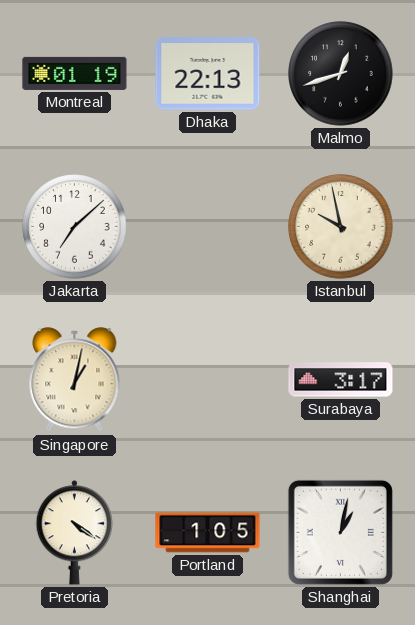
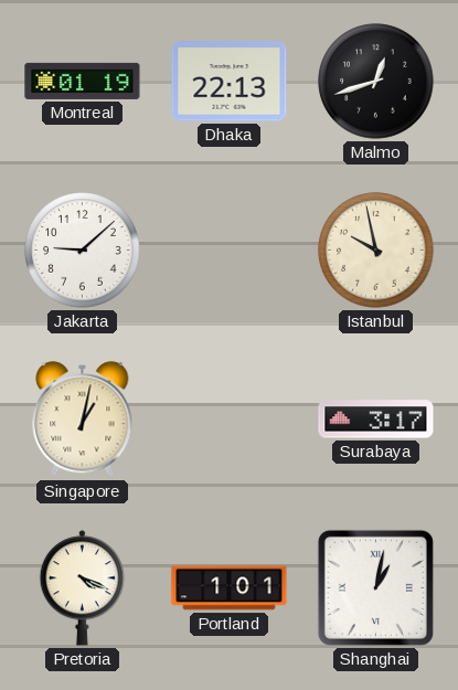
Jakarta: 7:08 -> 9:08 (83, 251)
Pretoria: 4:21 -> 4:19 (83, 588)
Portland: 1:05 -> 1:01 (230, 588)
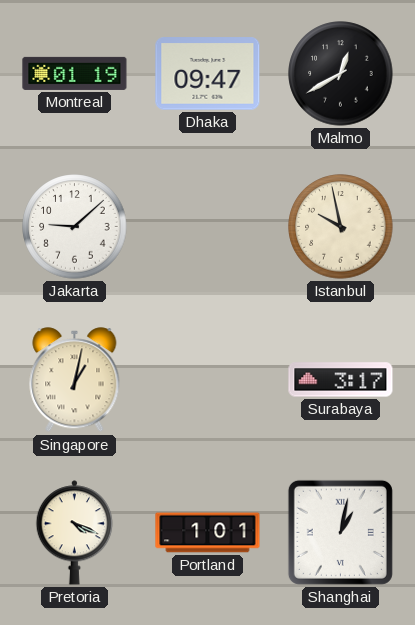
Dhaka: 22:13 -> 09:47 (208, 74)
Malmo: 12:42 -> 12:40 (341, 74)
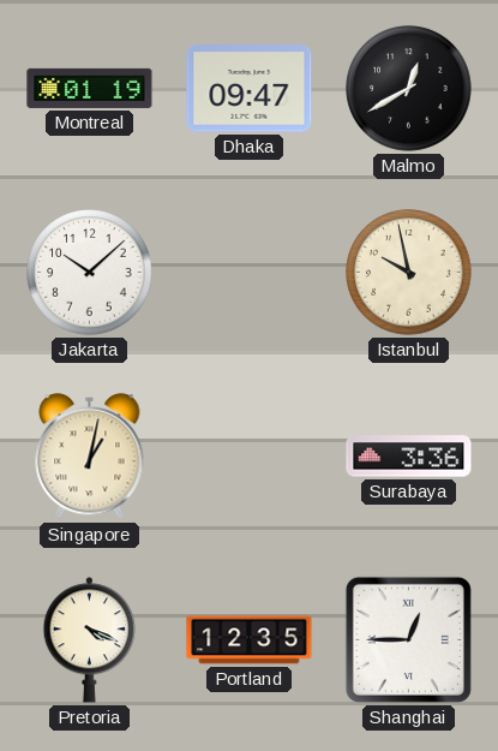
Jakarta: 9:08 -> 10:08 (90, 273)
Surabaya: 3:17 -> 3:36 (409, 457)
Portland: 1:01 -> 12:35 (250, 640)
Shanghai: 1:02 -> 12:45 (408, 639)
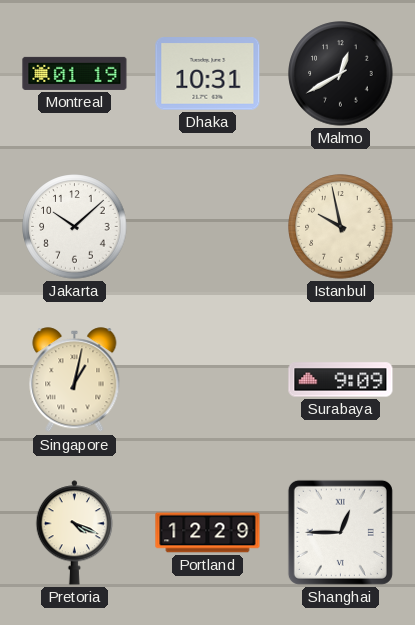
Dhaka: 09:47 -> 10:31 (208, 74)
Surabaya: 3:36 -> 9:09 (341, 380)
Portland: 12:35 -> 12:29 (208, 533)
